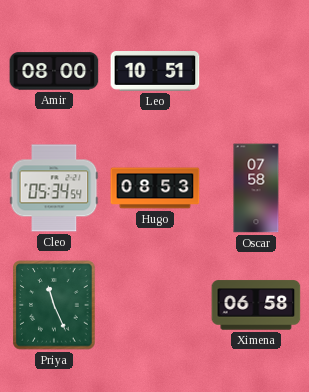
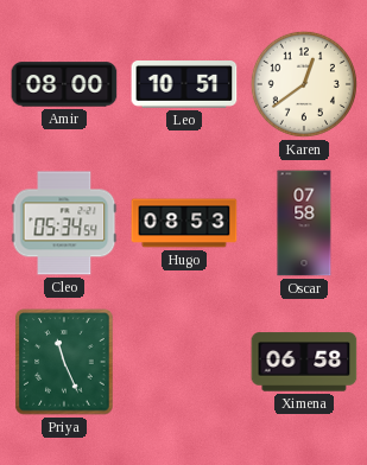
Karen: none -> 12:39 (304, 84)
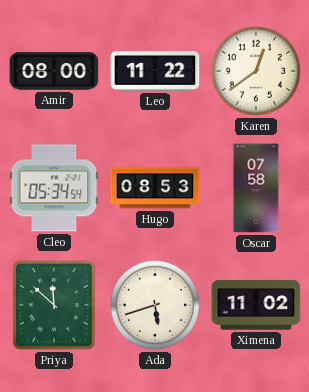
Leo: 10:51 -> 11:22 (155, 72)
Priya: 11:26 -> 11:52 (54, 305)
Ada: none -> 5:42 (155, 305)
Ximena: 06:58 -> 11:02 (256, 305)
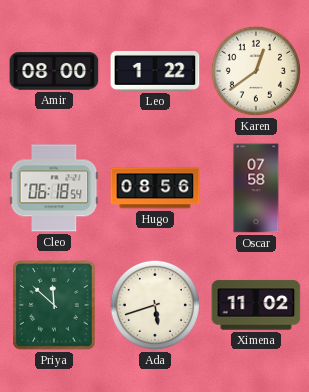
Leo: 11:22 -> 1:22 (155, 72)
Cleo: 05:34 -> 06:18 (54, 188)
Hugo: 08:53 -> 08:56 (155, 188)
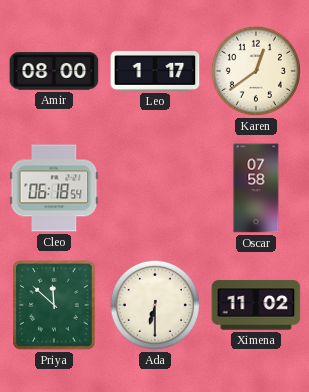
Leo: 1:22 -> 1:17 (155, 72)
Hugo: 08:56 -> none (155, 188)
Ada: 5:42 -> 6:30 (155, 305)
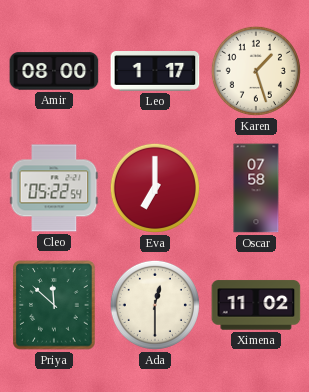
Karen: 12:39 -> 1:27 (256, 71)
Cleo: 06:18 -> 05:22 (54, 188)
Eva: none -> 7:00 (155, 188)
Ada: 6:30 -> 12:30 (155, 305)
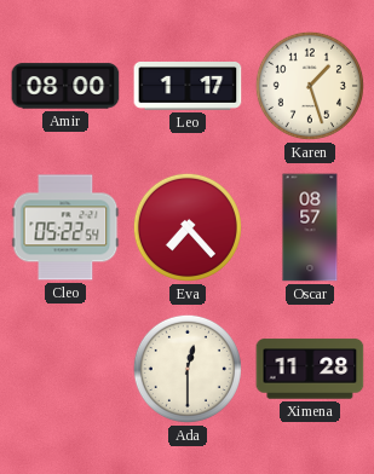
Eva: 7:00 -> 7:23 (188, 227)
Oscar: 07:58 -> 08:57 (310, 227)
Priya: 11:52 -> none (54, 305)
Ximena: 11:02 -> 11:28 (310, 369)
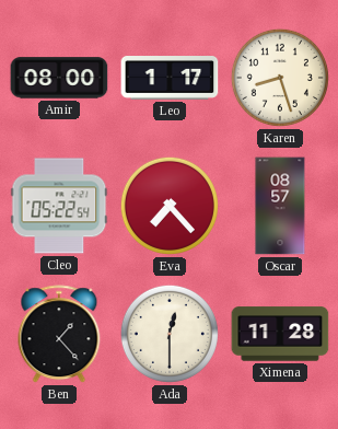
Karen: 1:27 -> 8:27 (280, 78)
Ben: none -> 1:23 (59, 335)
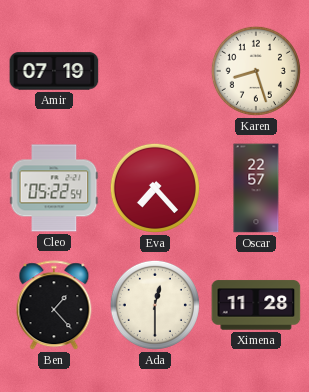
Amir: 08:00 -> 07:19 (54, 71)
Leo: 1:17 -> none (170, 79)
Oscar: 08:57 -> 22:57 (256, 188)
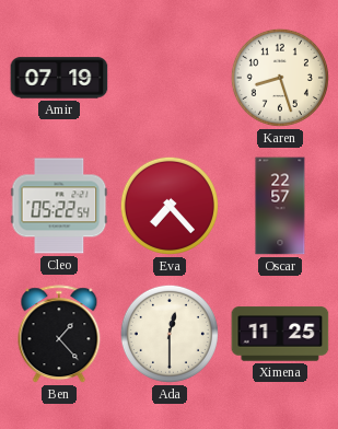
Ximena: 11:28 -> 11:25 (280, 334)
